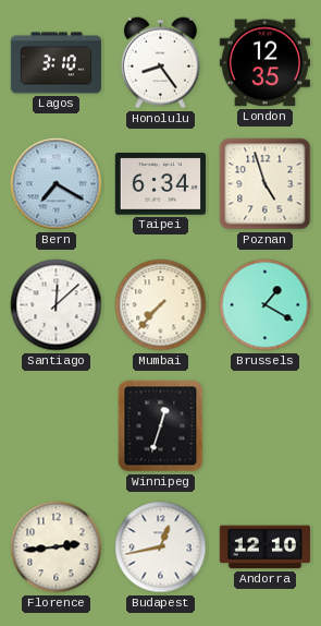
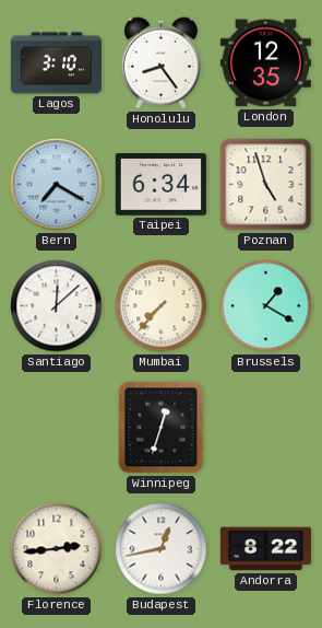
Andorra: 12:10 -> 8:22 (265, 549)
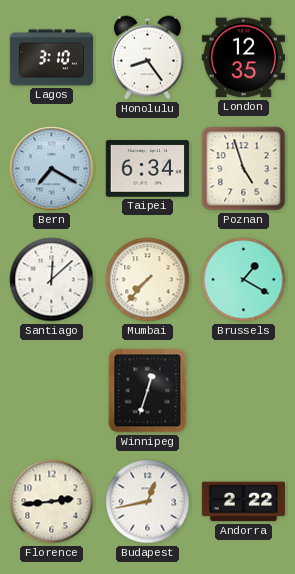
Andorra: 8:22 -> 2:22 (243, 502)
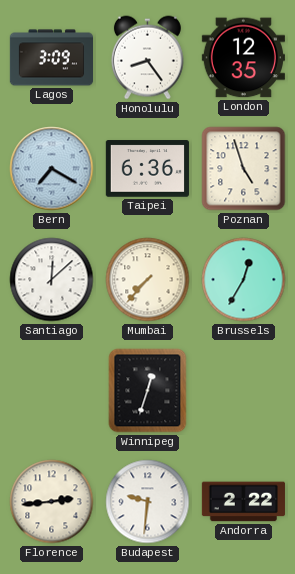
Lagos: 3:10 -> 3:09 (51, 58)
Taipei: 6:34 -> 6:36 (147, 169)
Brussels: 1:20 -> 12:35 (244, 280)
Budapest: 12:43 -> 9:31 (148, 502)
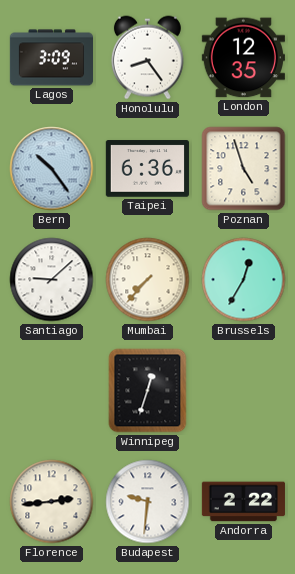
Bern: 7:20 -> 10:24 (52, 169)
Santiago: 12:08 -> 9:08 (52, 280)
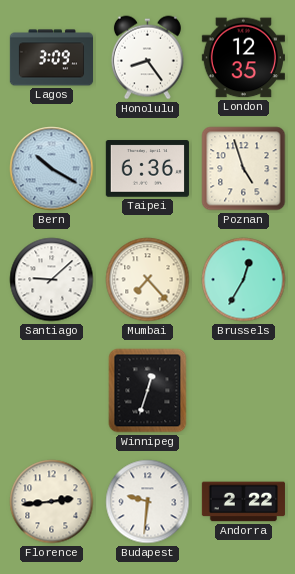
Bern: 10:24 -> 10:20 (52, 169)
Mumbai: 7:37 -> 7:23 (148, 280)
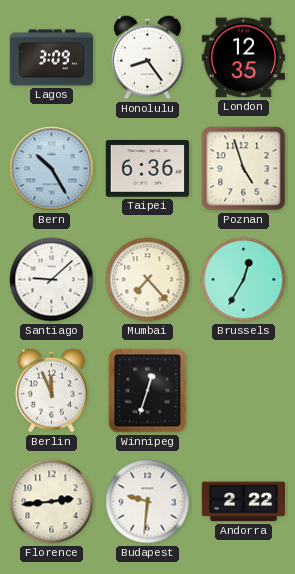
Bern: 10:20 -> 10:25 (52, 169)
Berlin: none -> 11:56 (51, 391)
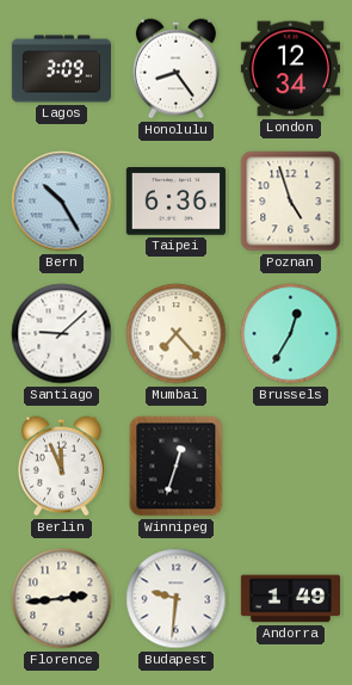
London: 12:35 -> 12:34 (290, 69)
Andorra: 2:22 -> 1:49 (290, 599)
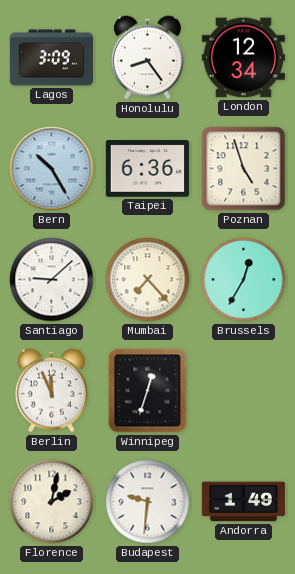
Florence: 2:44 -> 2:02 (52, 502)
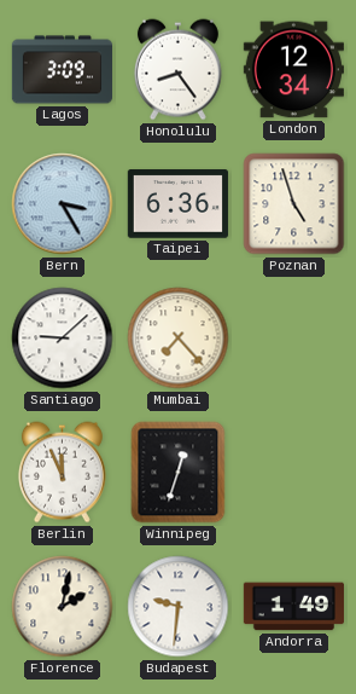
Bern: 10:25 -> 3:25 (63, 204)
Brussels: 12:35 -> none (244, 280)
